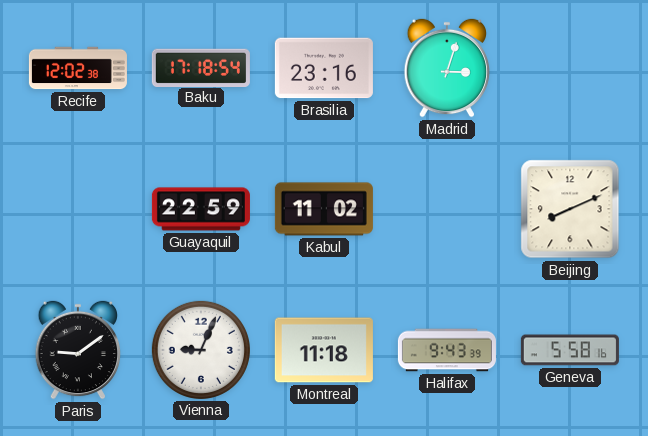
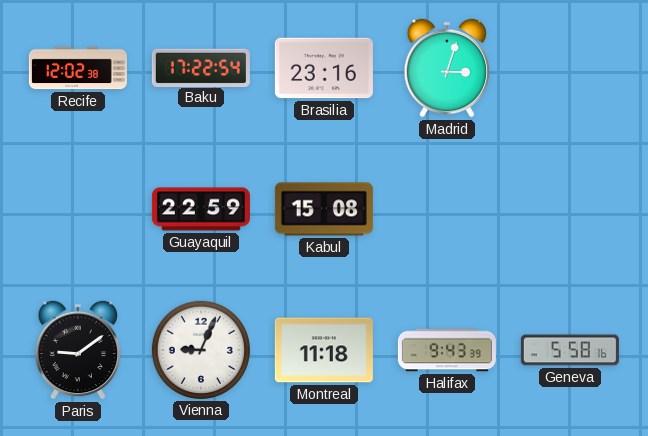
Baku: 17:18 -> 17:22 (201, 67)
Kabul: 11:02 -> 15:08 (324, 209)
Beijing: 8:11 -> none (570, 209)
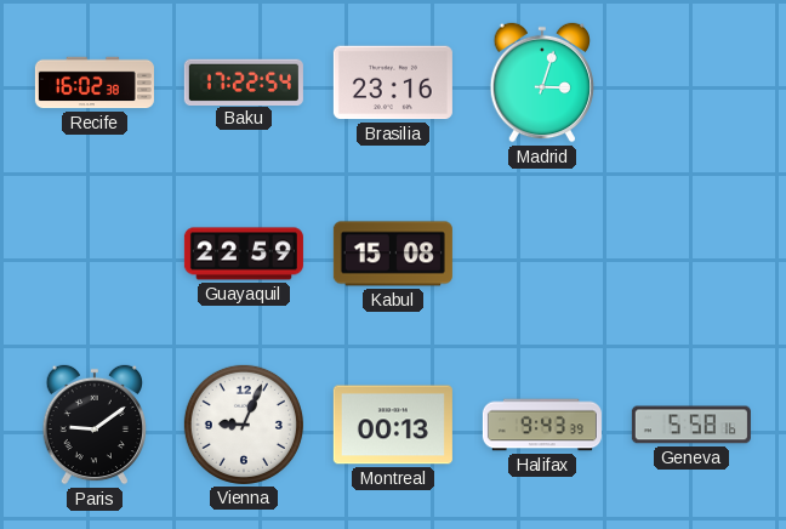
Recife: 12:02 -> 16:02 (95, 83)
Montreal: 11:18 -> 00:13 (393, 425)
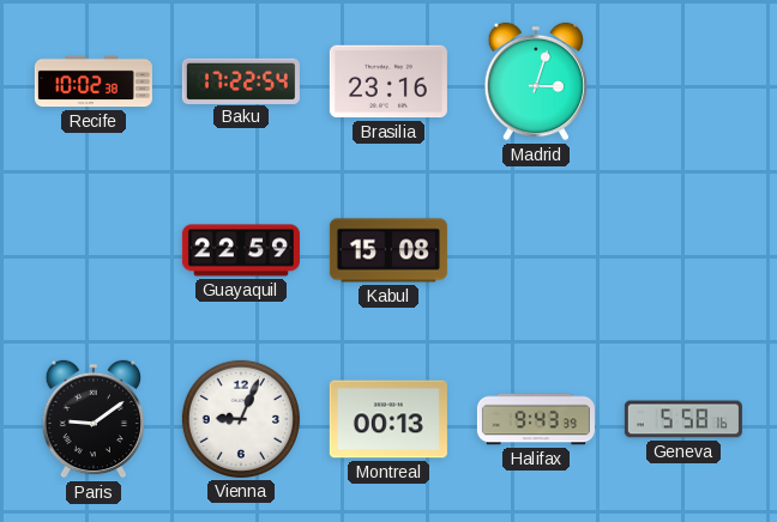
Recife: 16:02 -> 10:02 (94, 81)
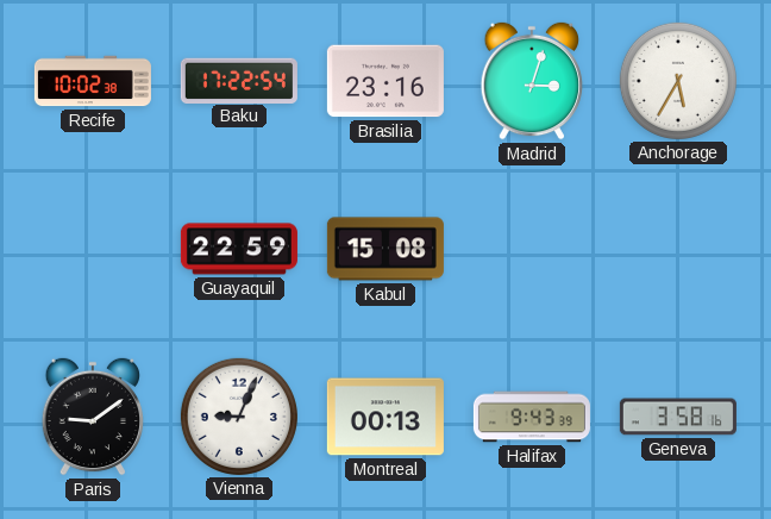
Anchorage: none -> 5:35 (678, 81)
Geneva: 5:58 -> 3:58 (678, 417)
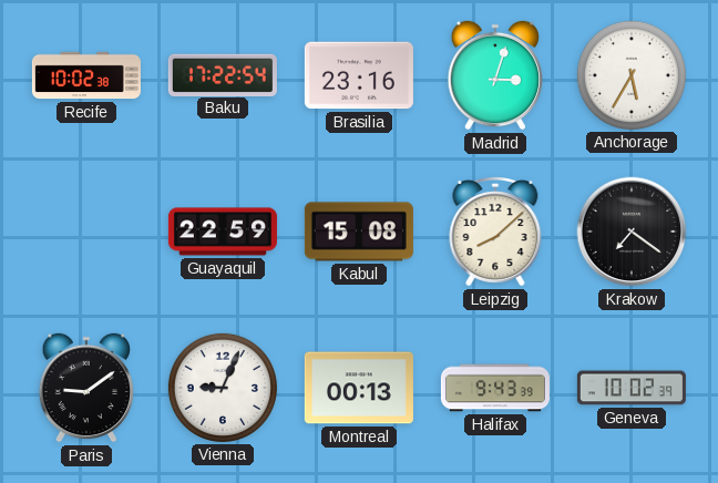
Leipzig: none -> 8:08 (495, 233)
Krakow: none -> 7:21 (632, 232)
Geneva: 3:58 -> 10:02 (632, 388)
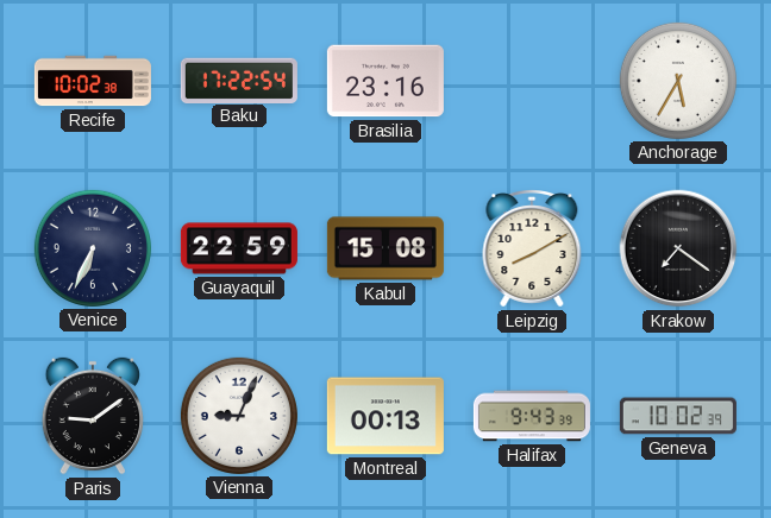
Madrid: 3:03 -> none (494, 75)
Venice: none -> 6:34 (93, 248)
Leipzig: 8:08 -> 8:10 (532, 249)
